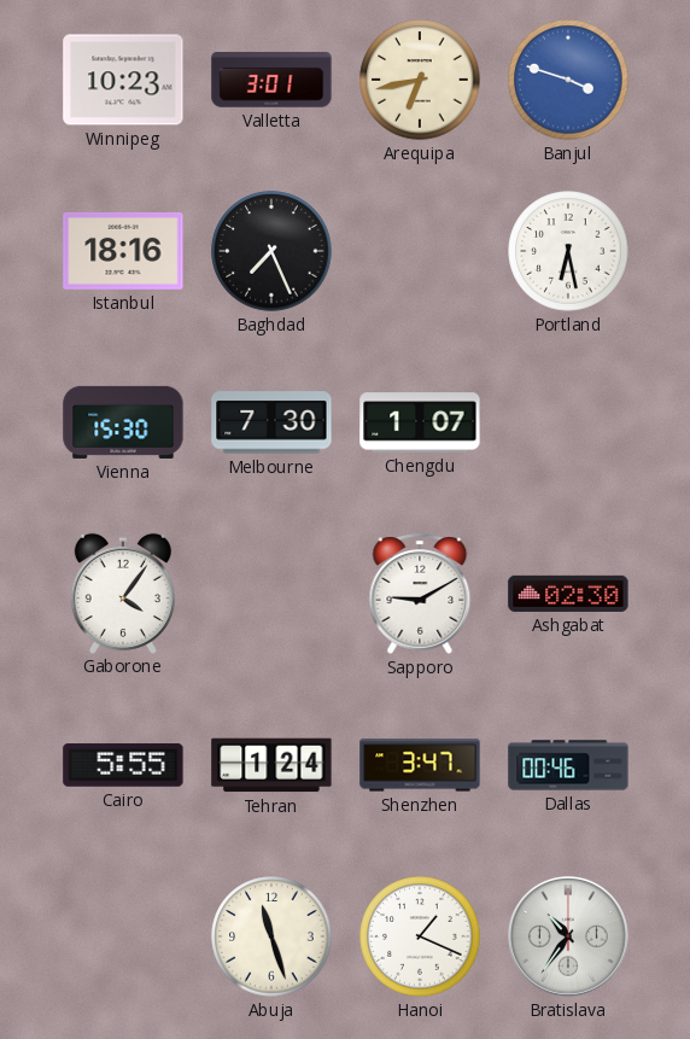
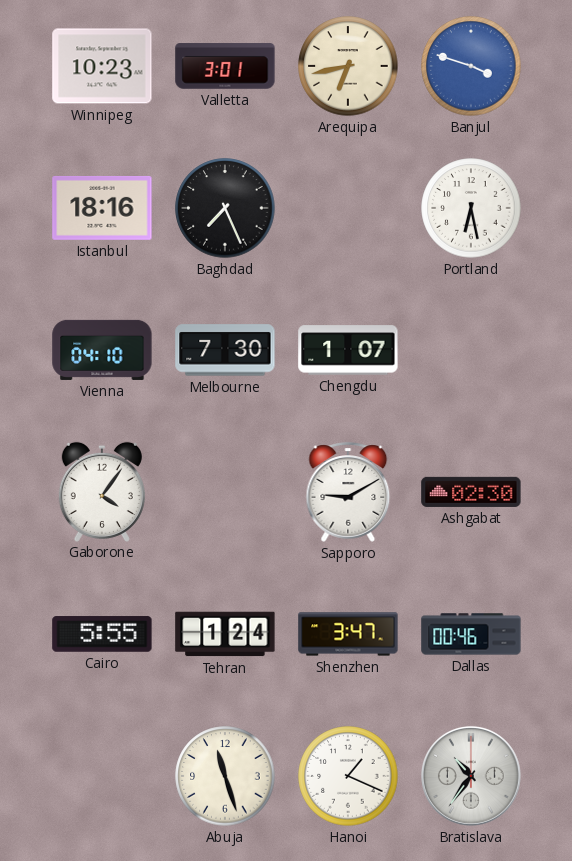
Vienna: 15:30 -> 04:10 (102, 350)
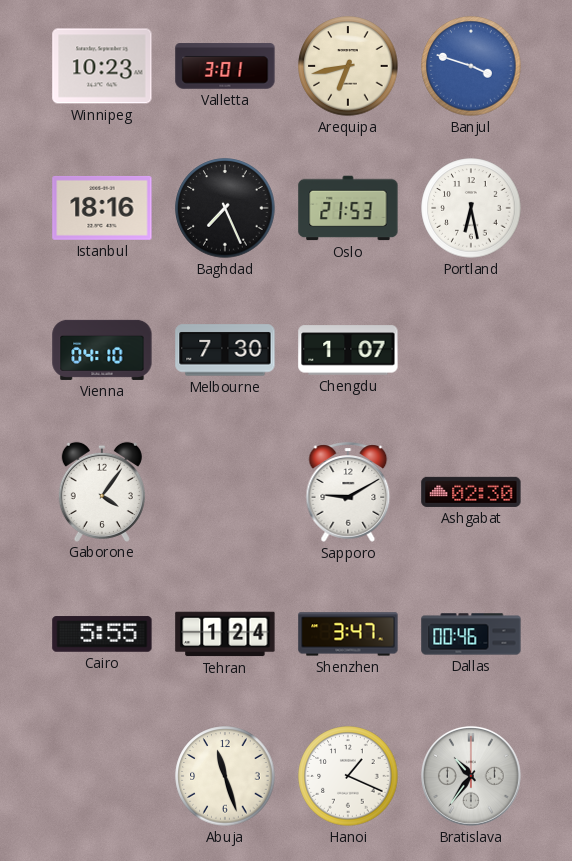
Oslo: none -> 21:53 (348, 208)
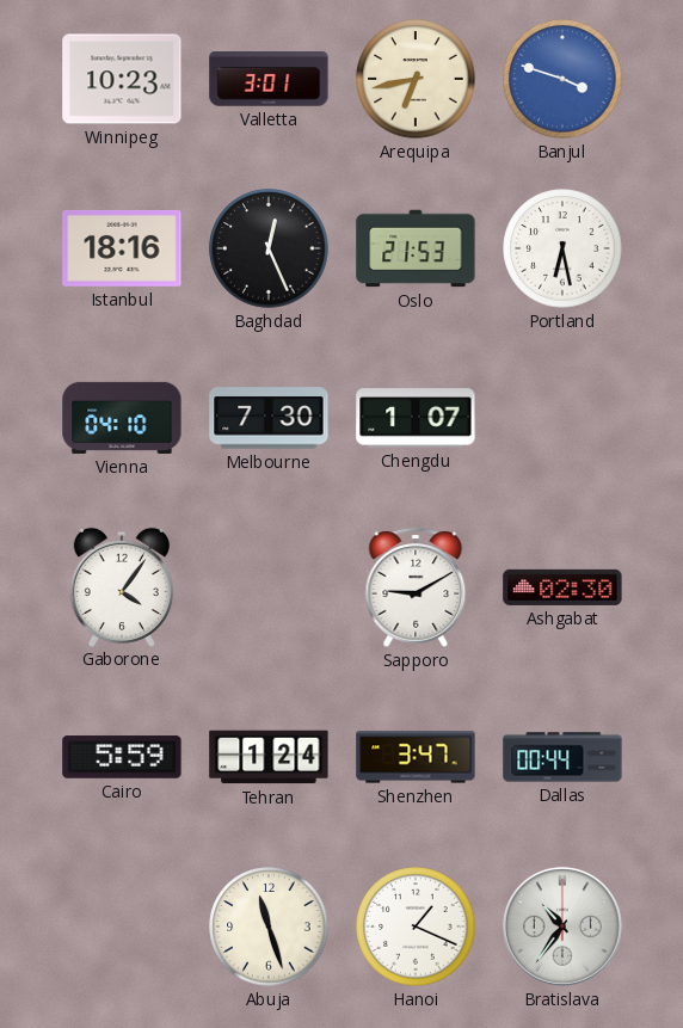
Baghdad: 7:26 -> 12:26 (269, 248)
Cairo: 5:55 -> 5:59 (122, 757)
Dallas: 00:46 -> 00:44 (562, 757)
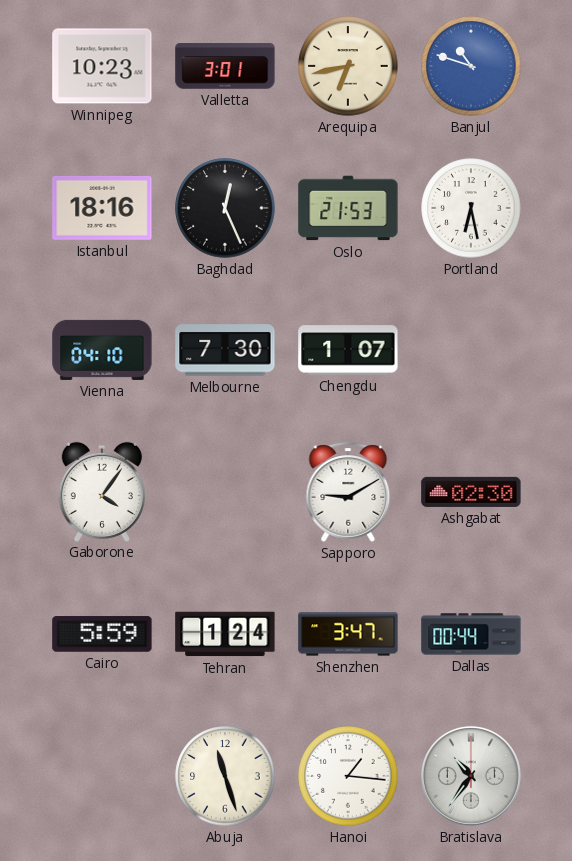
Banjul: 3:48 -> 10:48 (471, 66)
Hanoi: 1:19 -> 1:16 (348, 776)
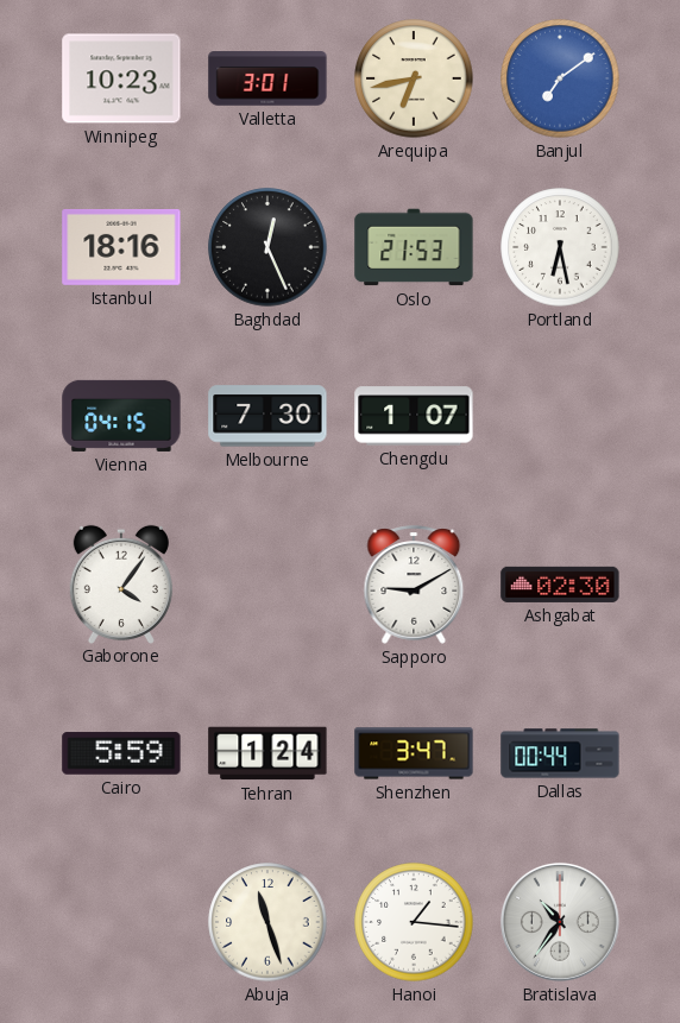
Banjul: 10:48 -> 7:09 (560, 78)
Vienna: 04:10 -> 04:15 (121, 416)
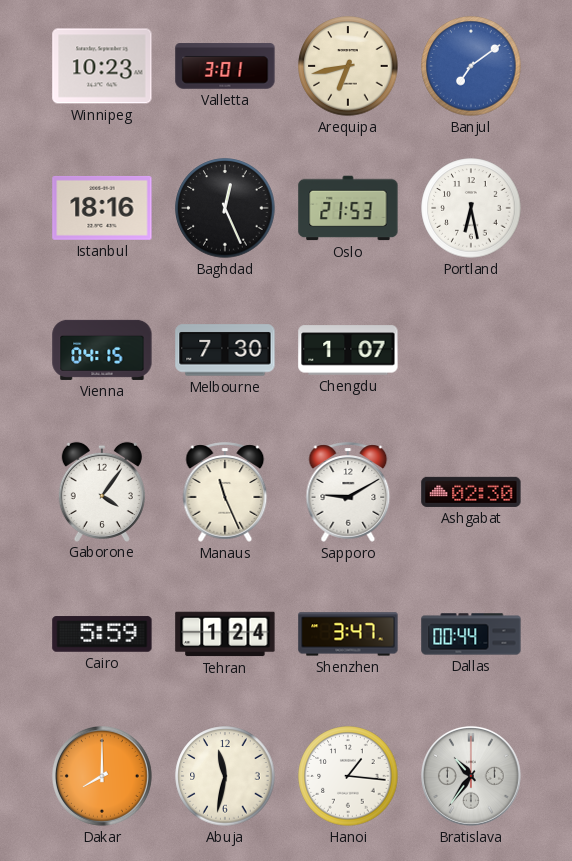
Manaus: none -> 11:26 (225, 492)
Dakar: none -> 8:00 (102, 776)
Abuja: 11:27 -> 11:32 (225, 776)
